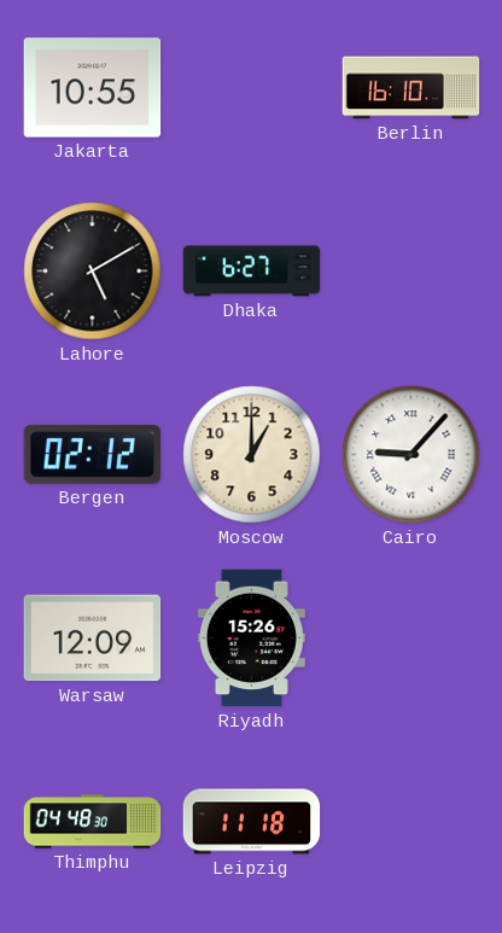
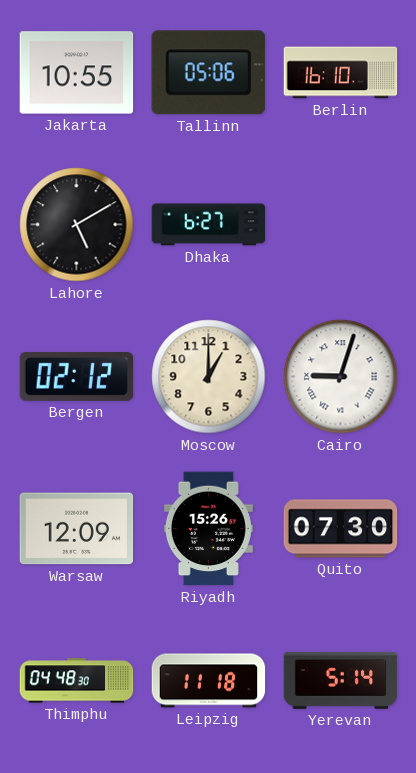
Tallinn: none -> 05:06 (208, 73)
Cairo: 9:07 -> 9:03 (341, 377)
Quito: none -> 07:30 (341, 529)
Yerevan: none -> 5:14 (341, 680)
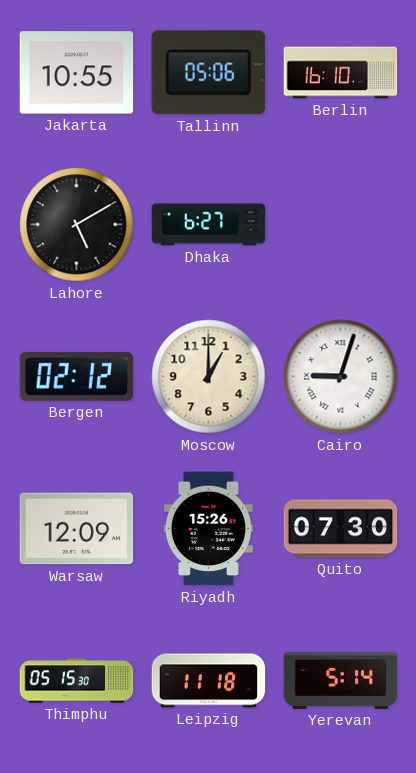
Thimphu: 04:48 -> 05:15 (77, 681)
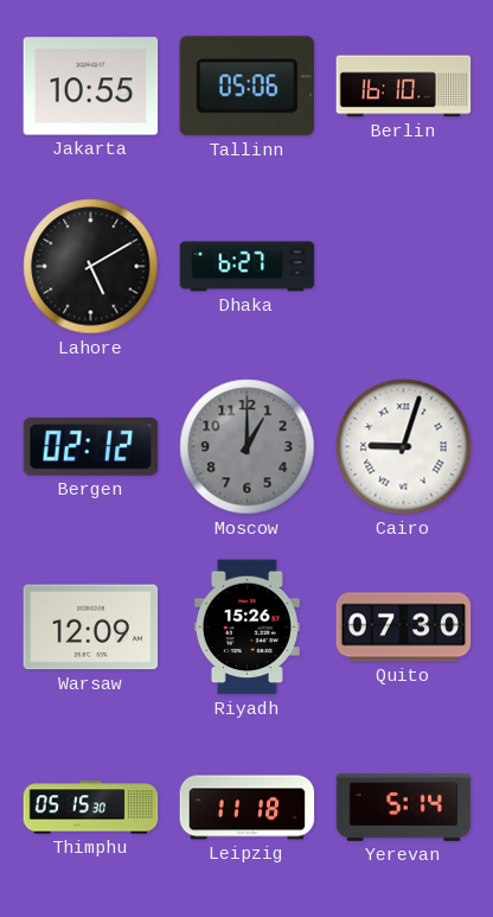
Moscow dial: cream -> grey (248, 447)
